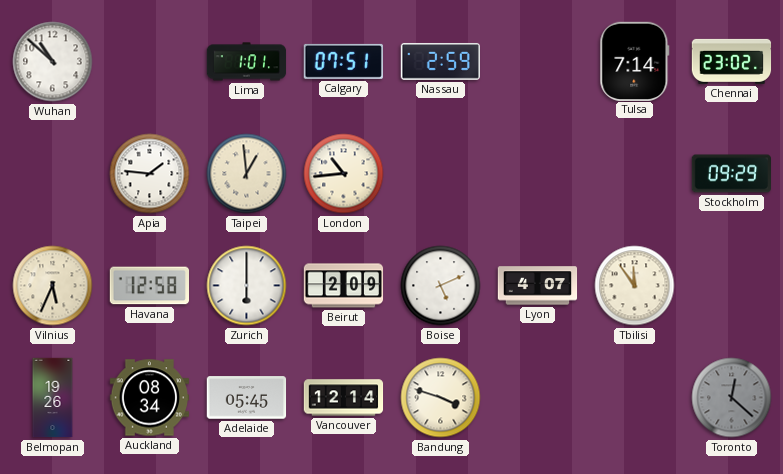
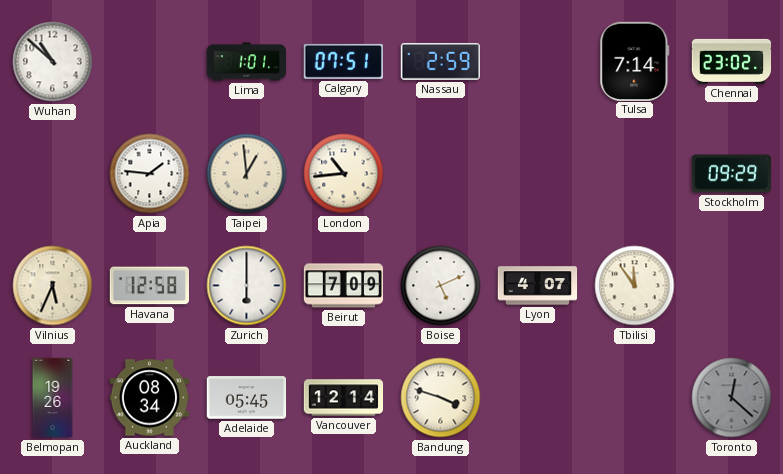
Beirut: 2:09 -> 7:09 (344, 286)
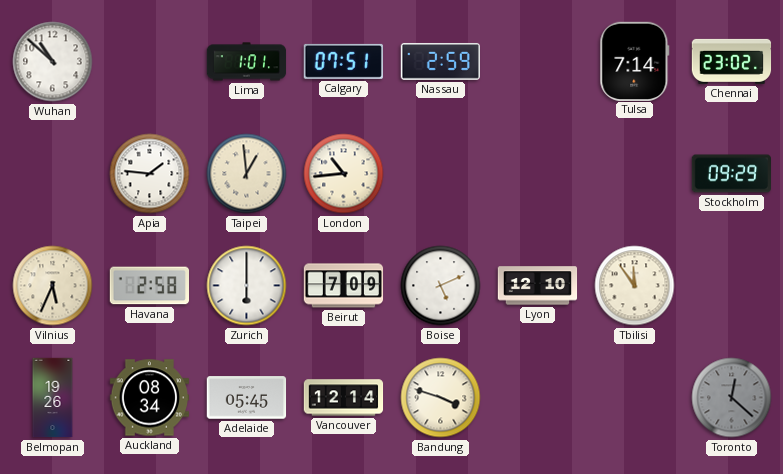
Havana: 12:58 -> 2:58 (149, 286)
Lyon: 4:07 -> 12:10 (538, 286)
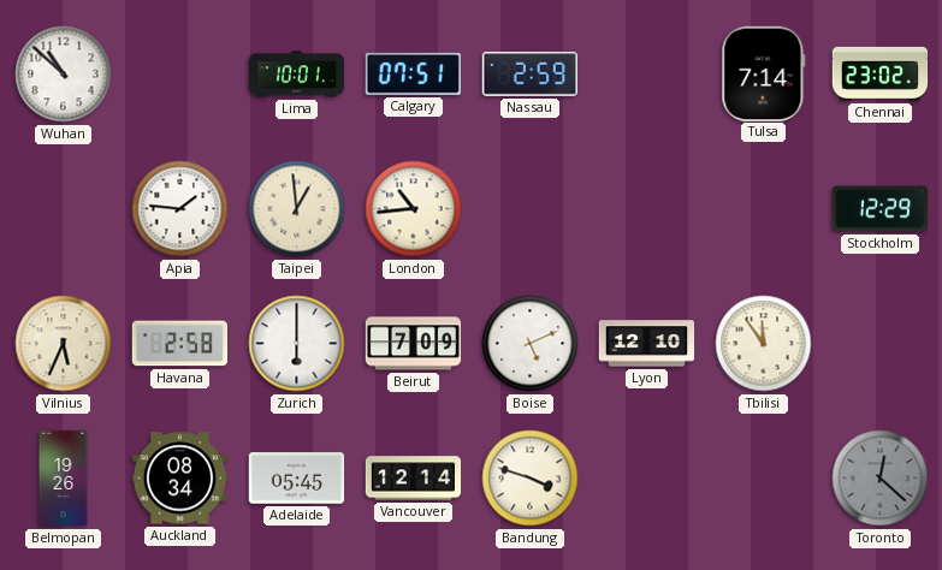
Lima: 1:01 -> 10:01 (297, 75)
Stockholm: 09:29 -> 12:29 (879, 209)
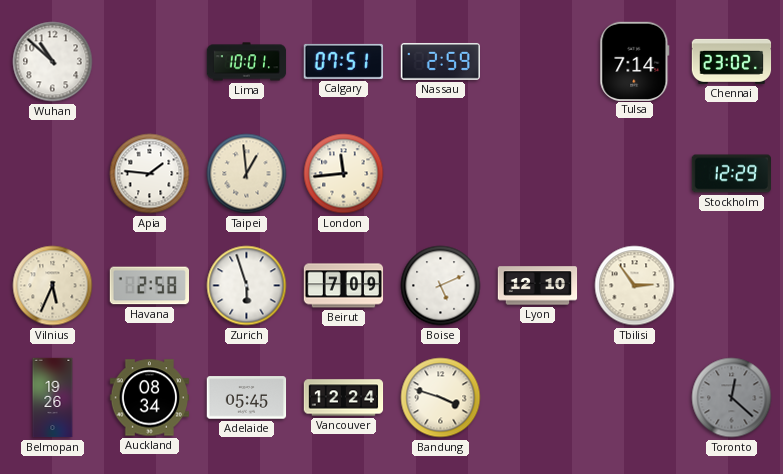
London: 10:44 -> 11:44 (344, 174)
Zurich: 6:00 -> 5:57 (247, 286)
Tbilisi: 11:54 -> 2:54 (635, 286)
Vancouver: 12:14 -> 12:24 (344, 398)
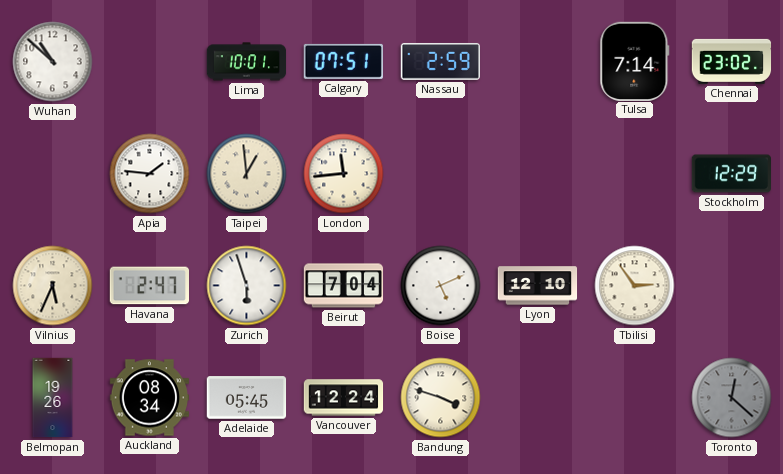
Havana: 2:58 -> 2:47 (149, 286)
Beirut: 7:09 -> 7:04 (344, 286)
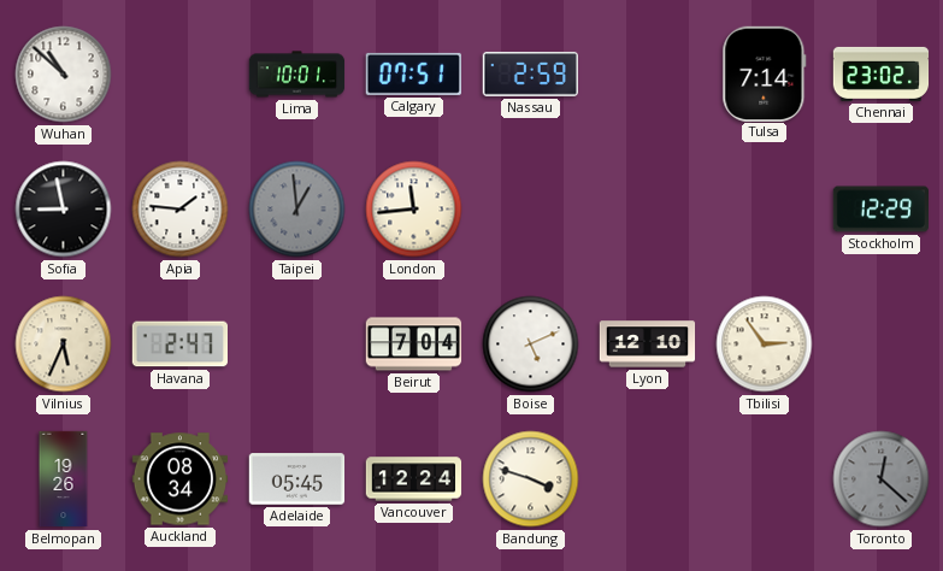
Sofia: none -> 8:58 (64, 210)
Taipei dial: cream -> grey (297, 210)
Zurich: 5:57 -> none (247, 286)
